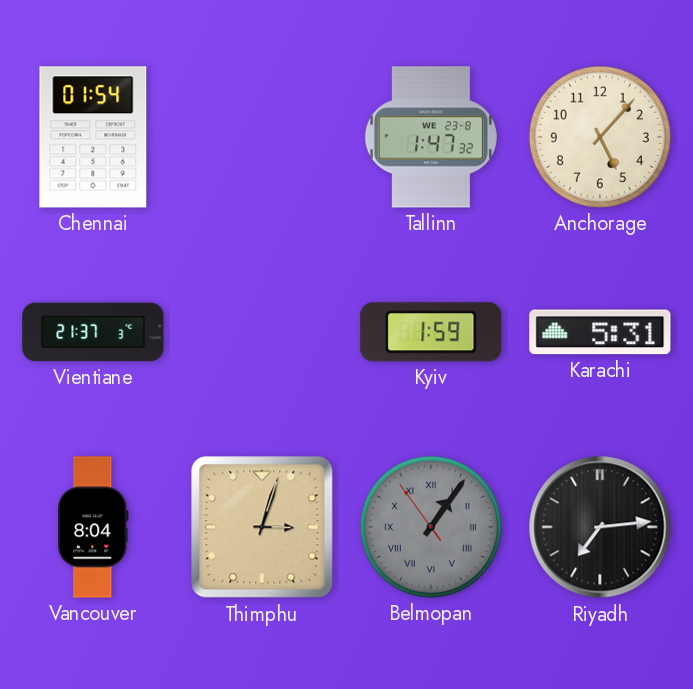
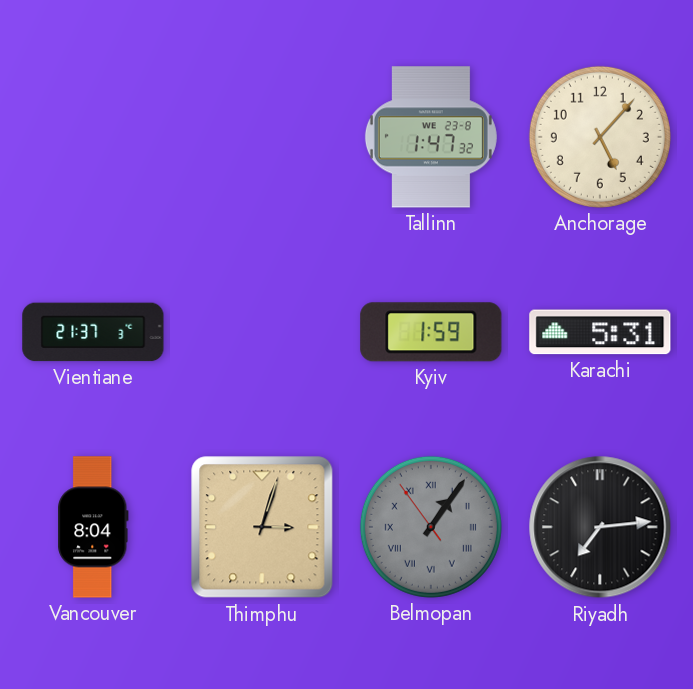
Chennai: 01:54 -> none (93, 137)
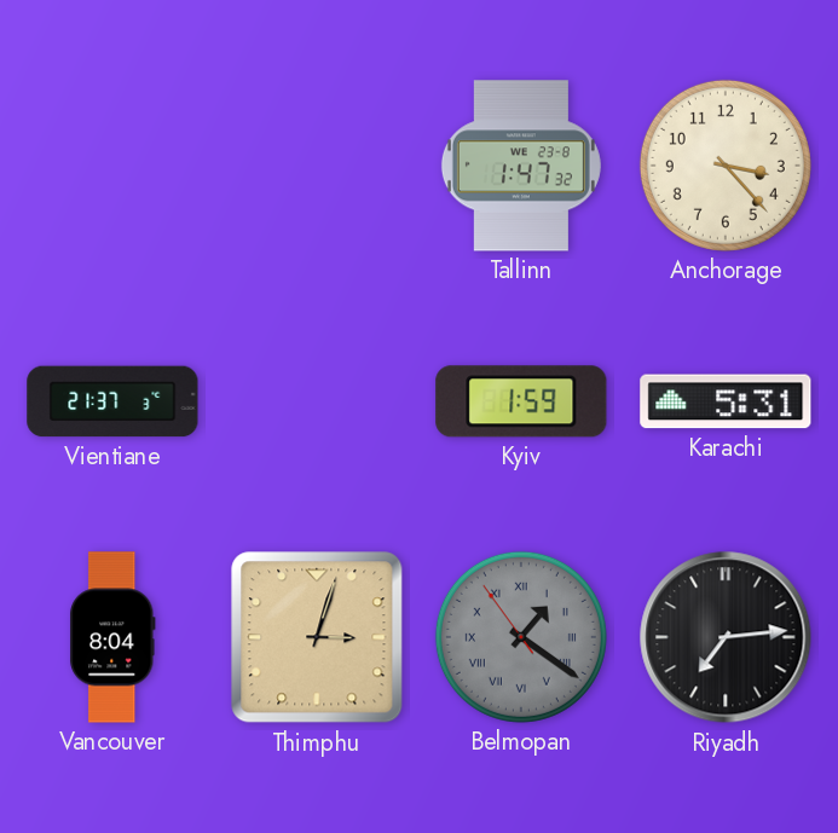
Anchorage: 5:07 -> 3:23 (726, 166)
Belmopan: 1:05 -> 1:20 (521, 637)
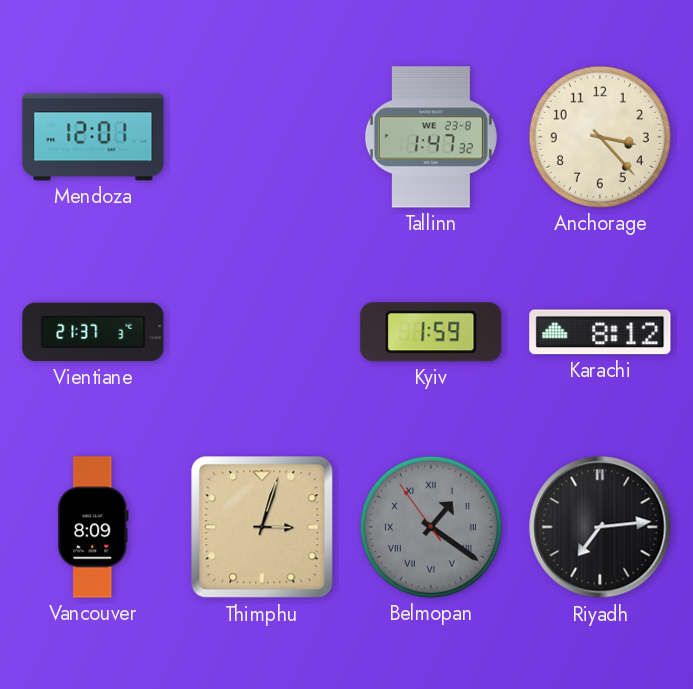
Mendoza: none -> 12:01 (93, 137)
Karachi: 5:31 -> 8:12 (600, 332)
Vancouver: 8:04 -> 8:09 (93, 527)
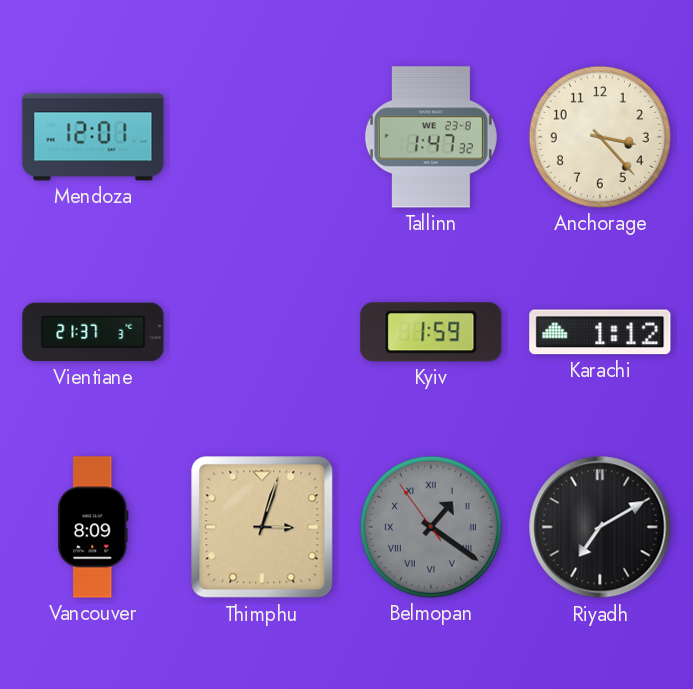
Karachi: 8:12 -> 1:12 (600, 332)
Riyadh: 7:14 -> 7:10 (600, 527)
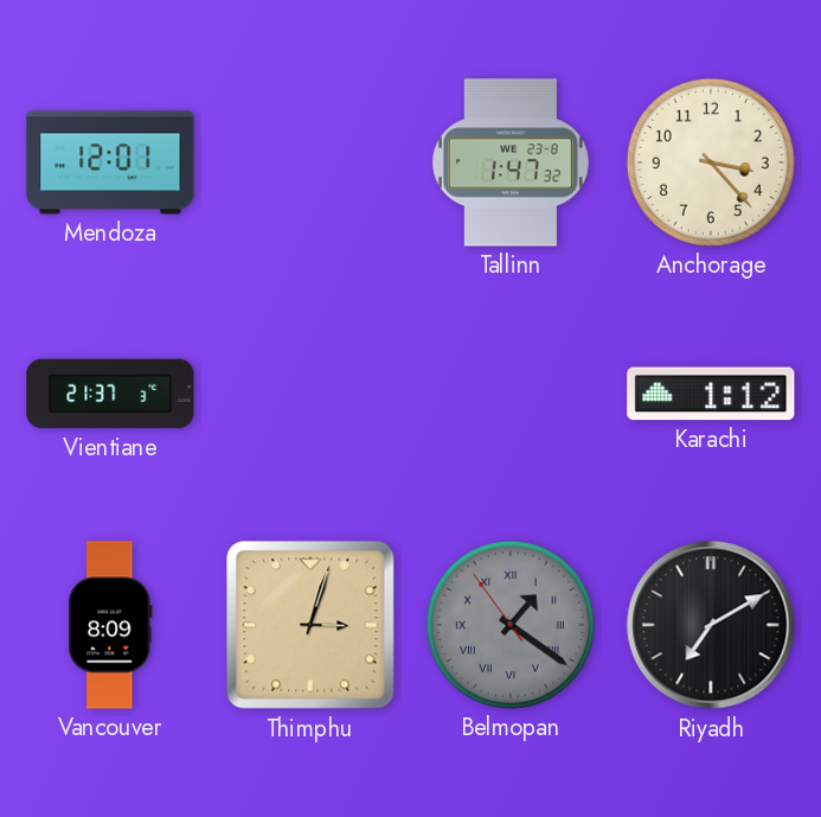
Kyiv: 1:59 -> none (431, 332)
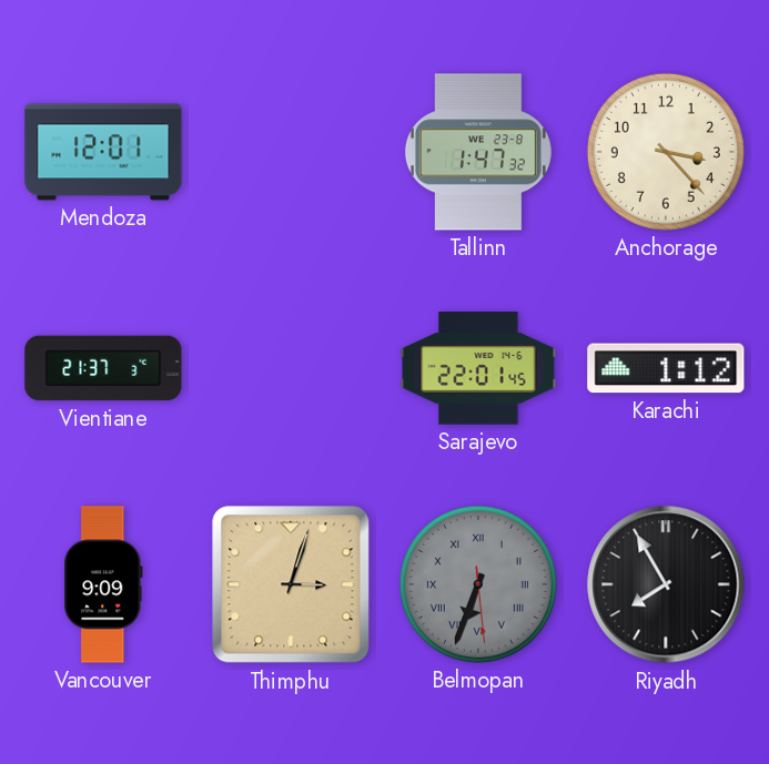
Sarajevo: none -> 22:01 (478, 368)
Vancouver: 8:09 -> 9:09 (103, 584)
Belmopan: 1:20 -> 6:33 (478, 584)
Riyadh: 7:10 -> 7:55 (666, 584)
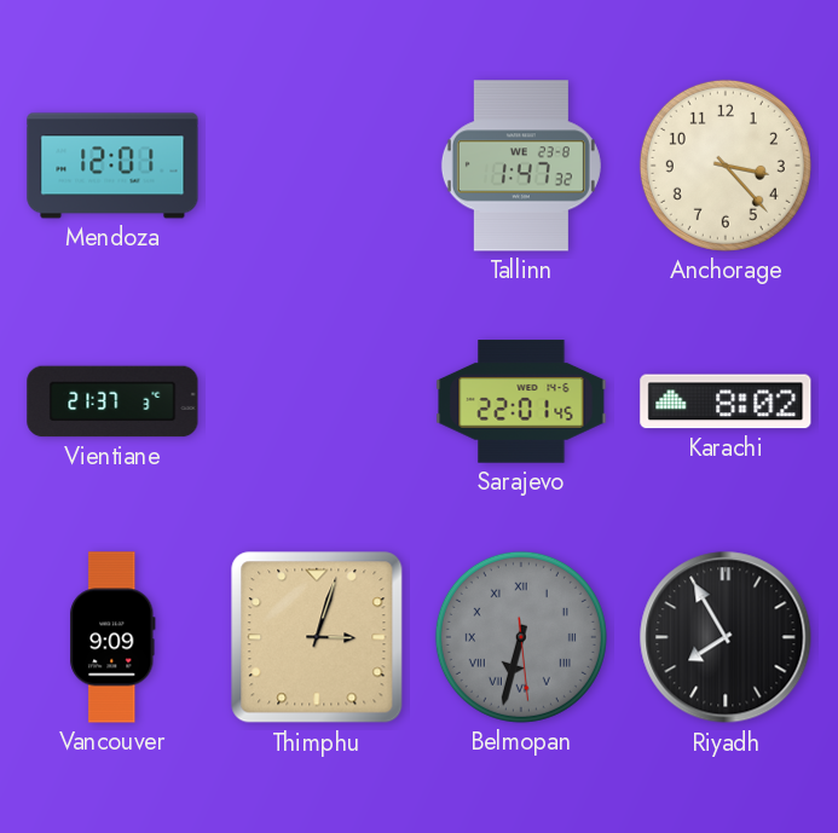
Karachi: 1:12 -> 8:02 (726, 401)
Belmopan: 6:33 -> 6:32 (521, 637)
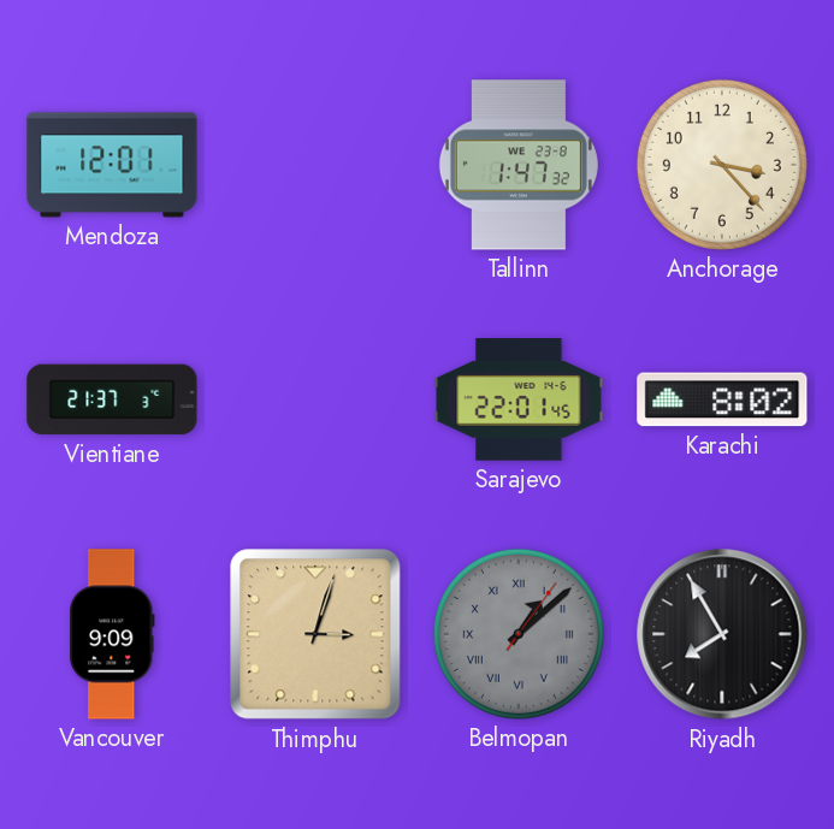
Belmopan: 6:32 -> 1:08 (519, 634)
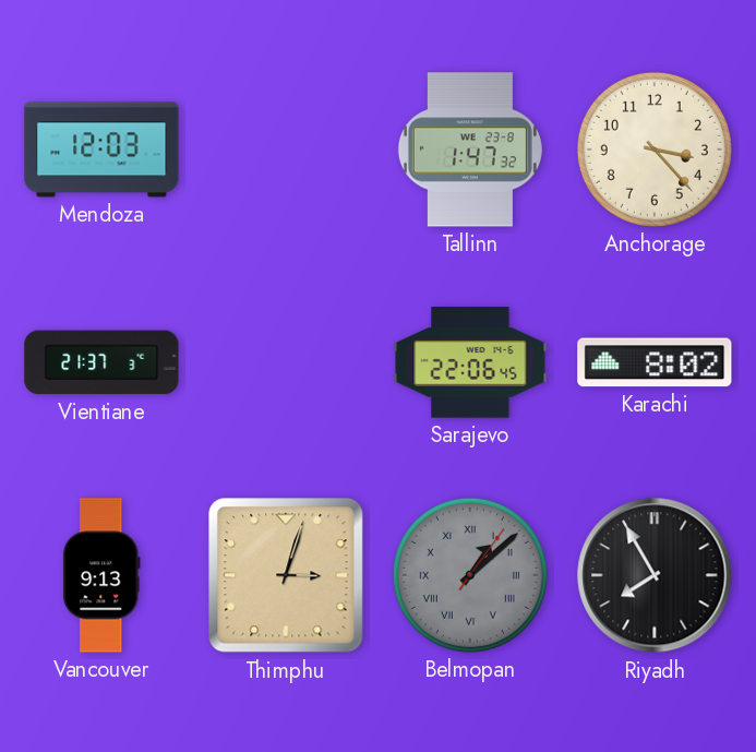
Mendoza: 12:01 -> 12:03 (101, 150)
Sarajevo: 22:01 -> 22:06 (470, 362)
Vancouver: 9:09 -> 9:13 (101, 575)
